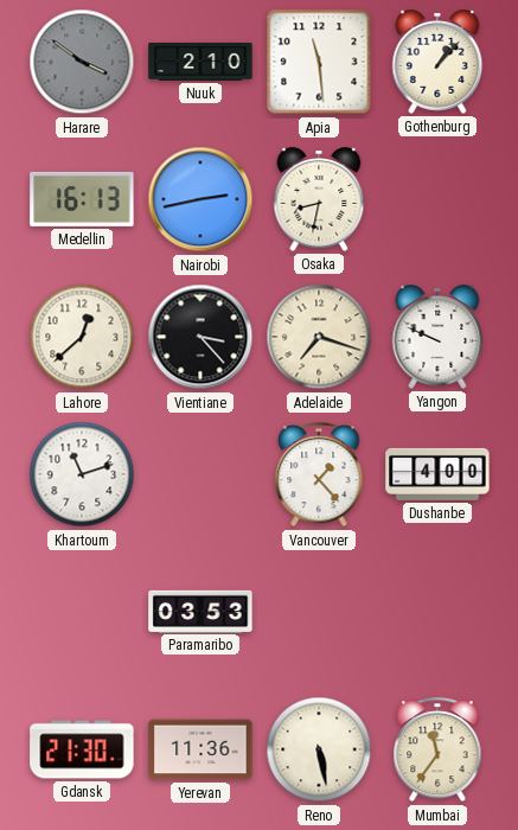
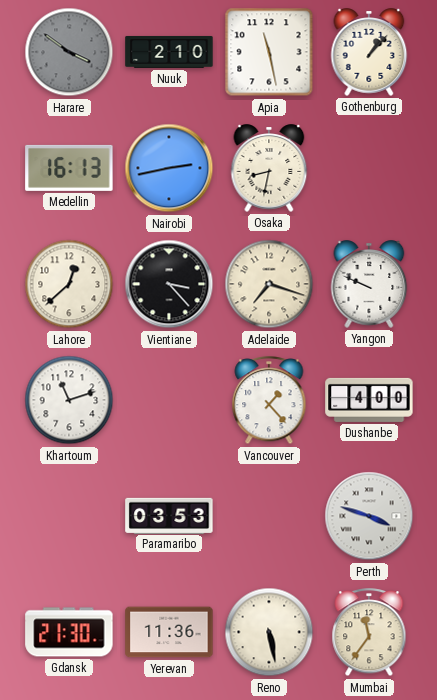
Apia: 11:29 -> 11:28 (269, 52)
Perth: none -> 3:48 (369, 516)
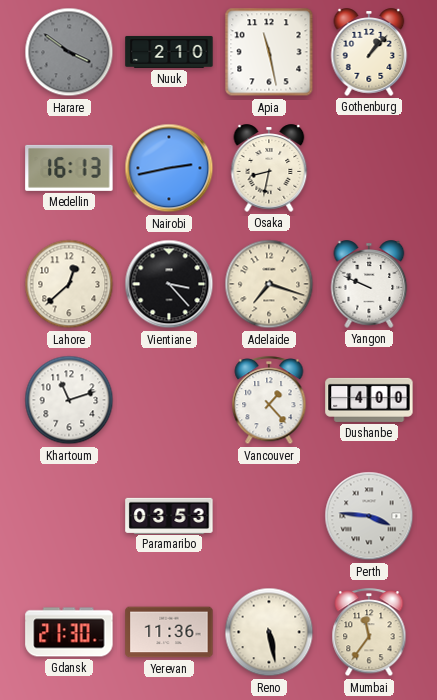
Perth: 3:48 -> 3:46 (369, 516)
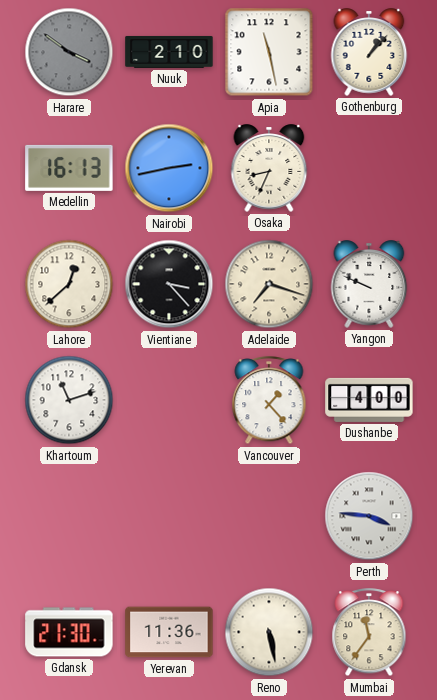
Osaka: 8:32 -> 8:34 (269, 168)
Paramaribo: 03:53 -> none (169, 515)
